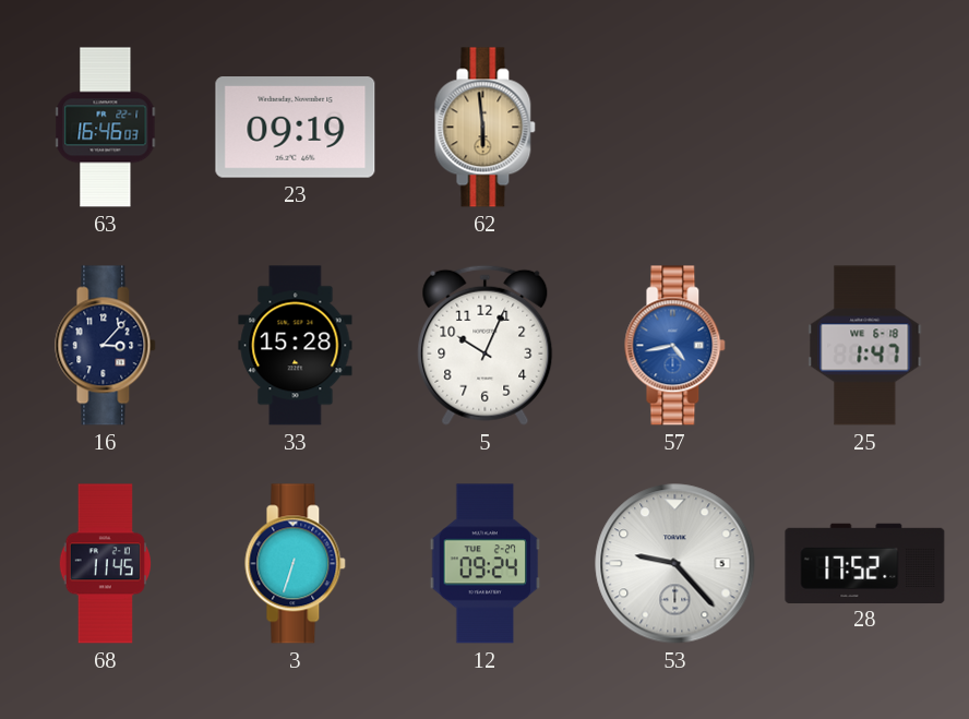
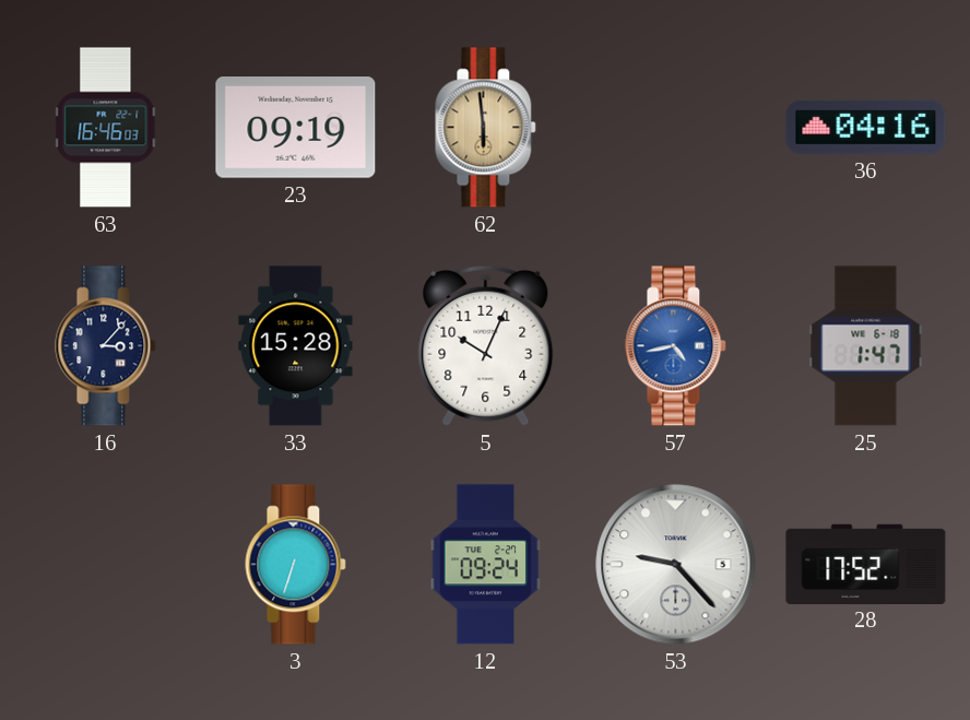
36: none -> 04:16 (866, 127)
68: 11:45 -> none (105, 564)
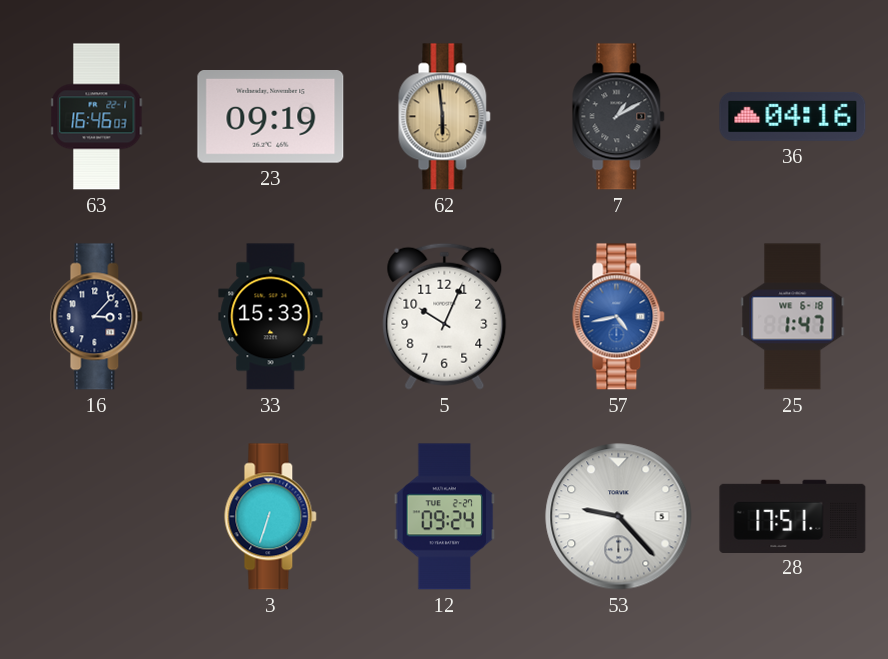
7: none -> 1:10 (619, 117)
33: 15:28 -> 15:33 (271, 317)
28: 17:52 -> 17:51 (793, 516)
